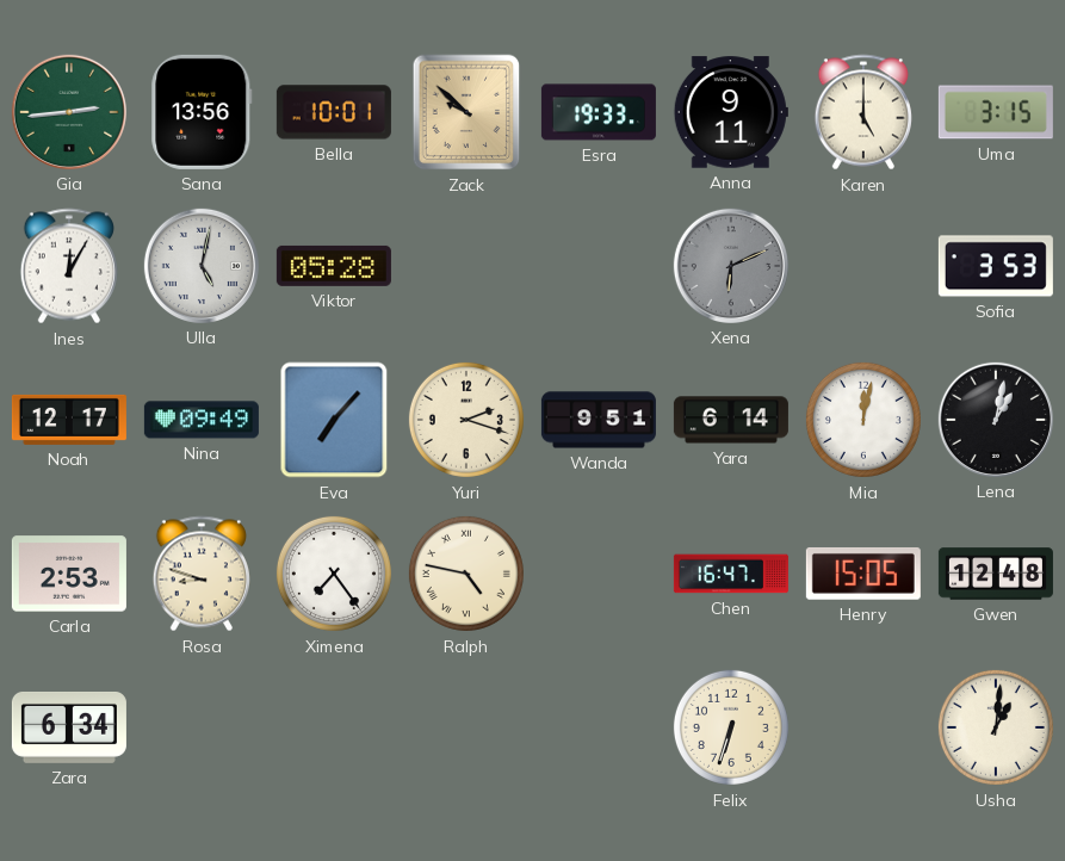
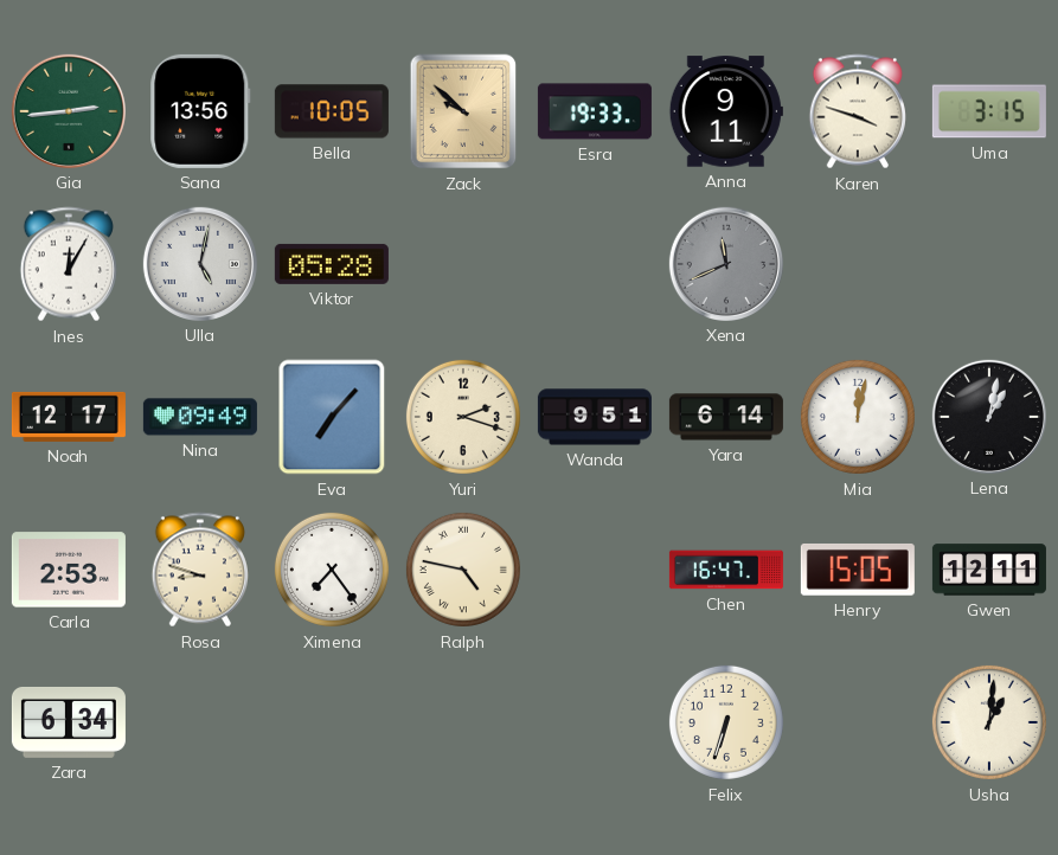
Bella: 10:01 -> 10:05 (332, 111)
Karen: 5:00 -> 3:48 (858, 111)
Xena: 6:11 -> 11:41 (726, 264)
Sofia: 3:53 -> none (996, 266)
Gwen: 12:48 -> 12:11 (989, 570)
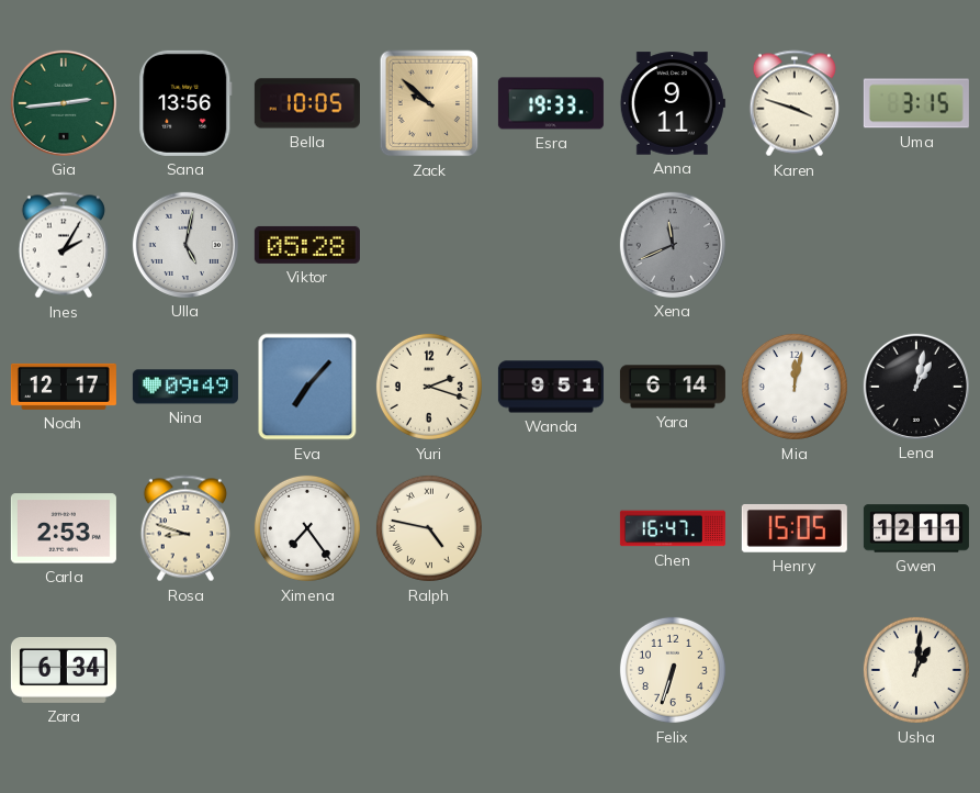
Ines: 12:05 -> 2:05 (64, 245)
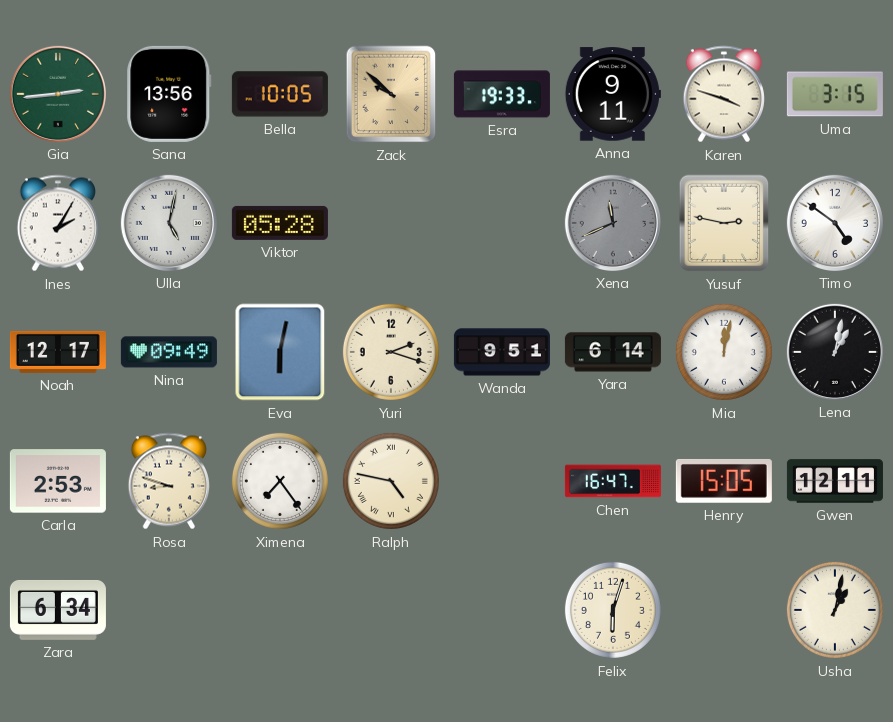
Yusuf: none -> 2:47 (724, 223)
Timo: none -> 4:51 (835, 223)
Eva: 7:07 -> 6:02 (280, 352)
Felix: 6:33 -> 6:03 (613, 610)
Usha: 1:01 -> 1:02 (835, 610)
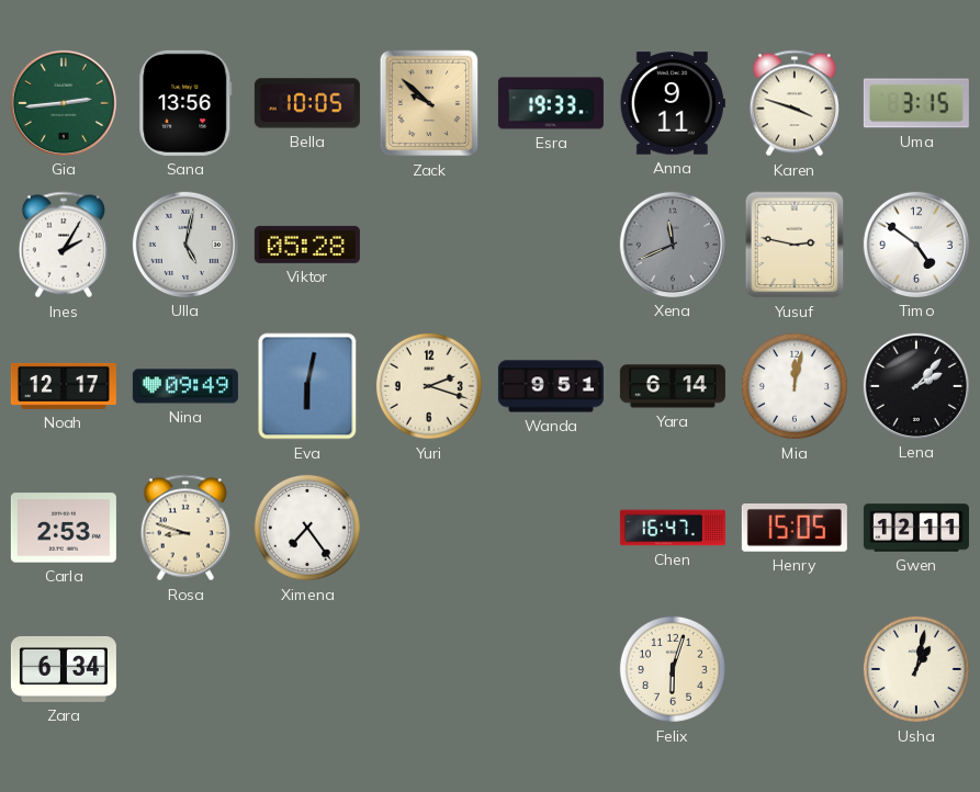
Lena: 1:02 -> 2:07 (916, 386)
Ralph: 4:47 -> none (391, 481)
